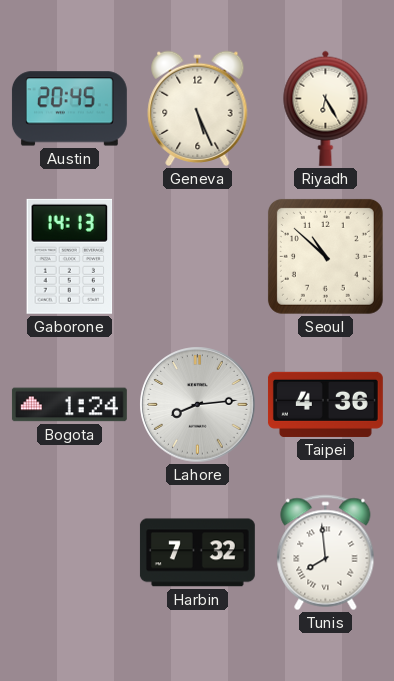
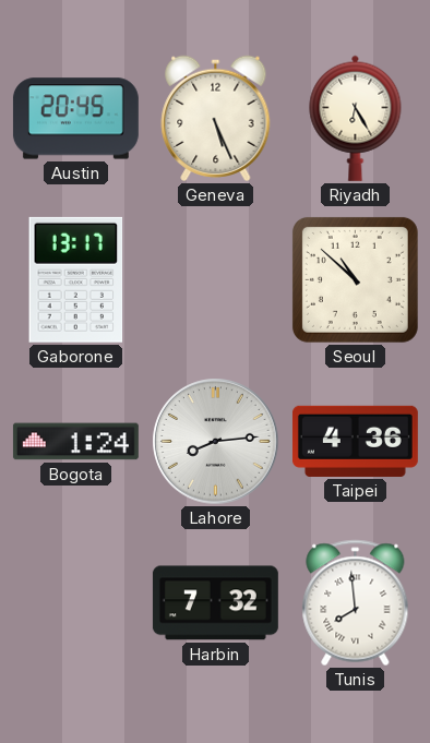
Gaborone: 14:13 -> 13:17 (76, 279)
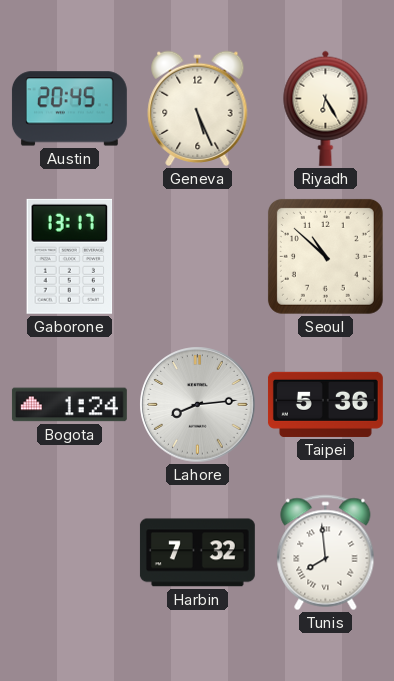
Taipei: 4:36 -> 5:36 (325, 404)
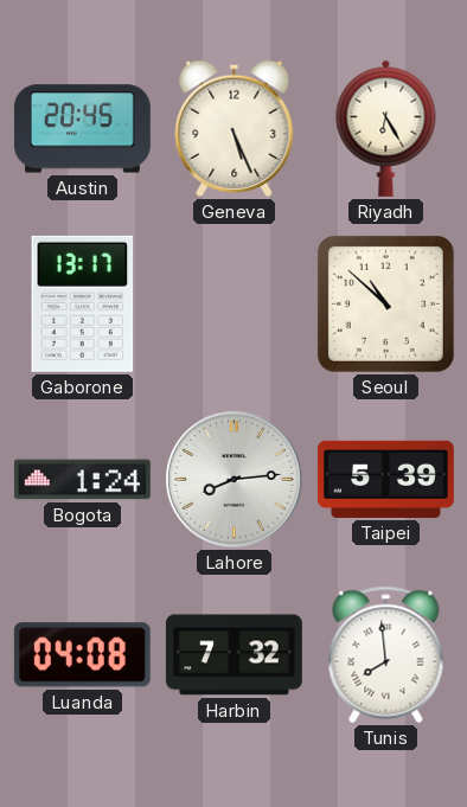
Taipei: 5:36 -> 5:39 (385, 479)
Luanda: none -> 04:08 (82, 655)
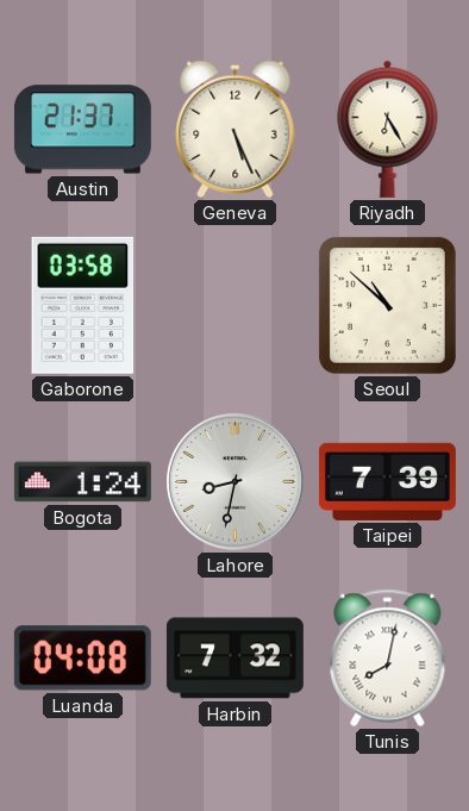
Austin: 20:45 -> 21:37 (82, 130)
Gaborone: 13:17 -> 03:58 (83, 305)
Lahore: 8:14 -> 8:32 (236, 482)
Taipei: 5:39 -> 7:39 (387, 481)
Tunis: 7:59 -> 8:02 (388, 659)
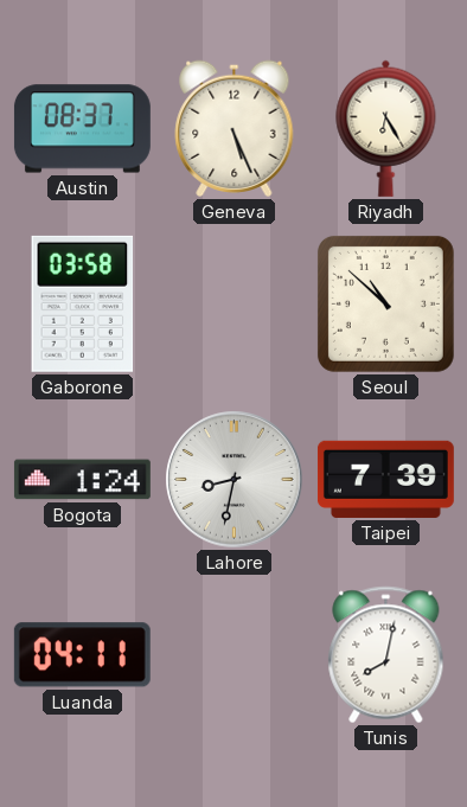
Austin: 21:37 -> 08:37 (82, 129)
Luanda: 04:08 -> 04:11 (82, 655)
Harbin: 7:32 -> none (234, 659)
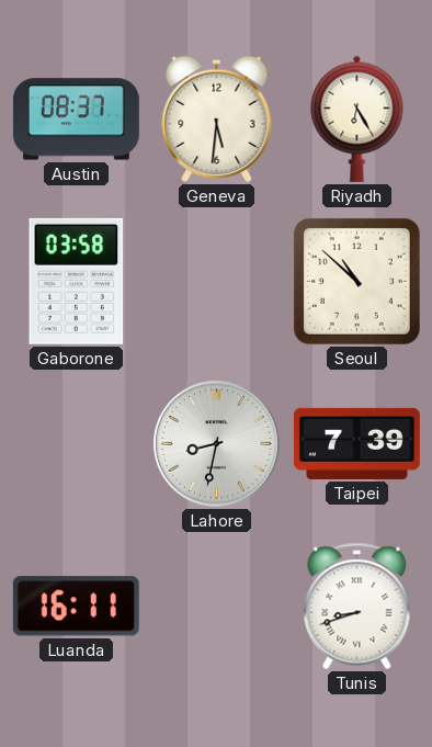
Geneva: 5:26 -> 5:31 (217, 118)
Bogota: 1:24 -> none (82, 480)
Luanda: 04:11 -> 16:11 (76, 607)
Tunis: 8:02 -> 8:42 (357, 607)
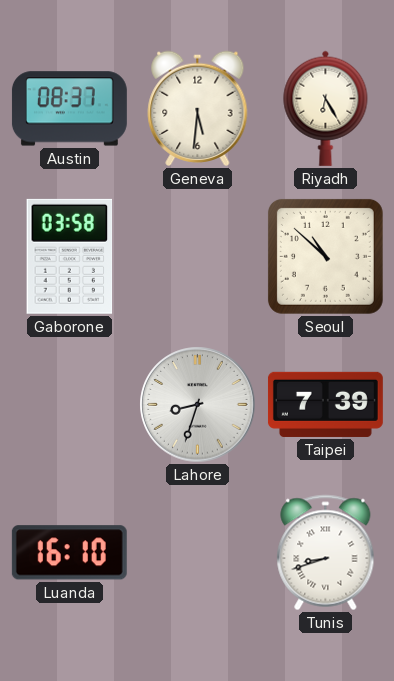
Lahore: 8:32 -> 8:33 (198, 405)
Luanda: 16:11 -> 16:10 (69, 553)
